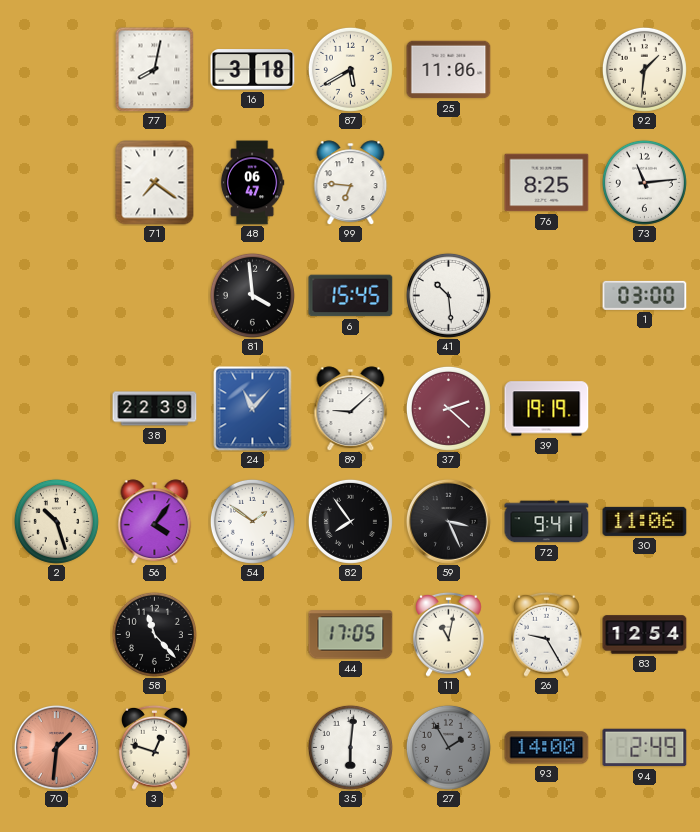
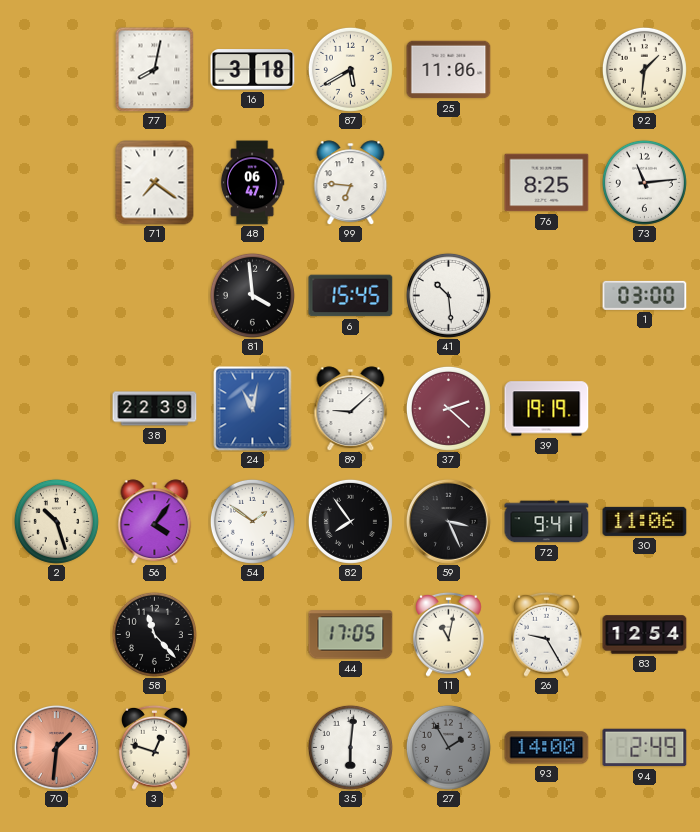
24: 11:07 -> 11:02 (253, 409)
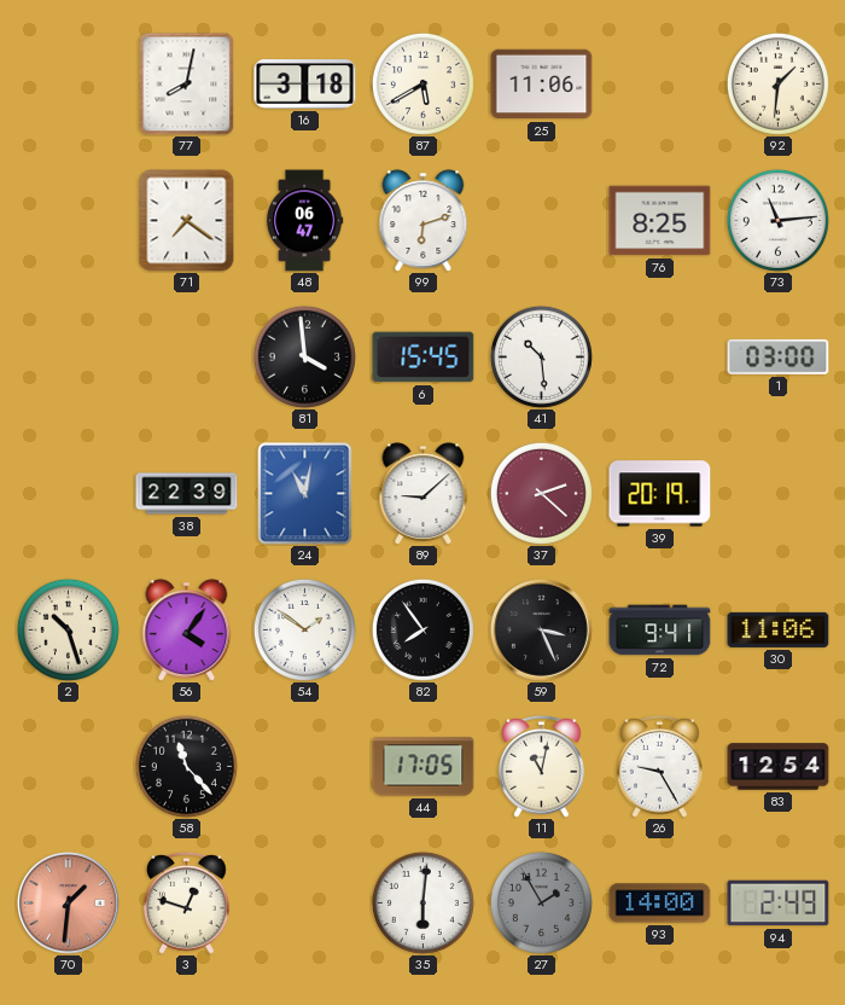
99: 6:46 -> 6:12 (424, 221)
39: 19:19 -> 20:19 (660, 494)
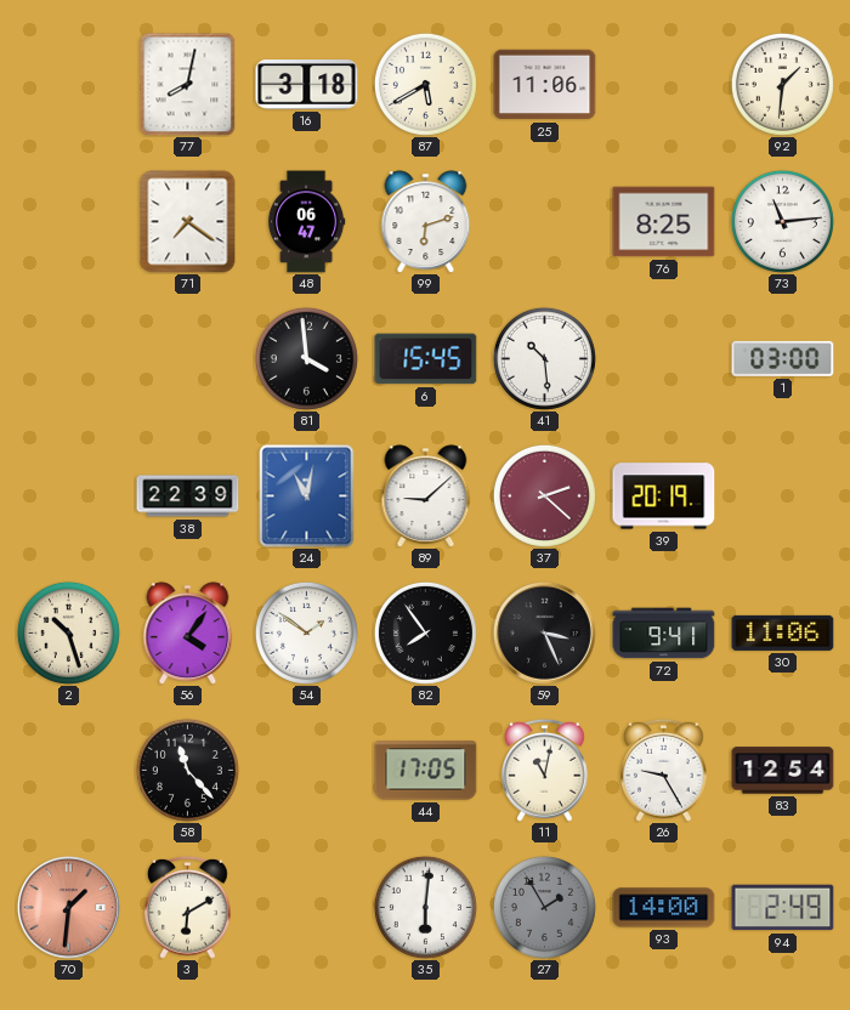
3: 12:48 -> 6:10 (188, 907)
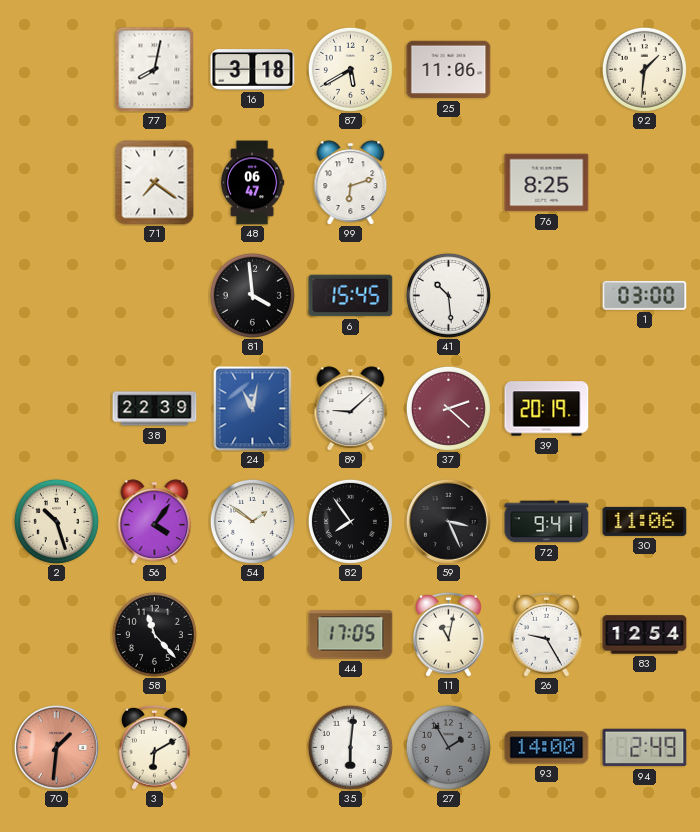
73: 11:14 -> none (782, 221)
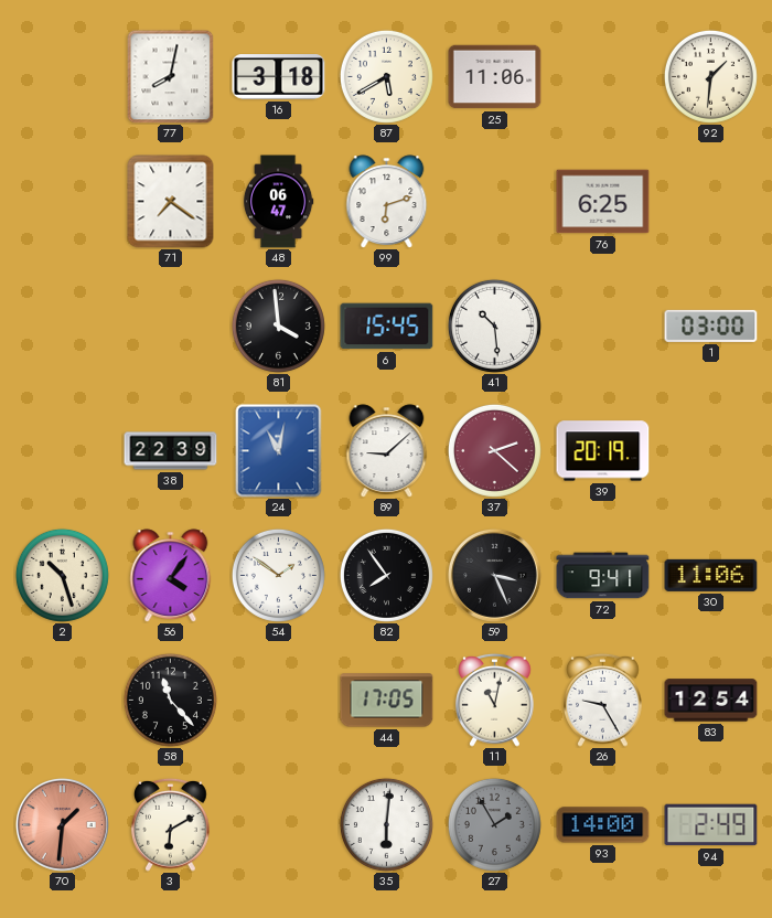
76: 8:25 -> 6:25 (603, 202)
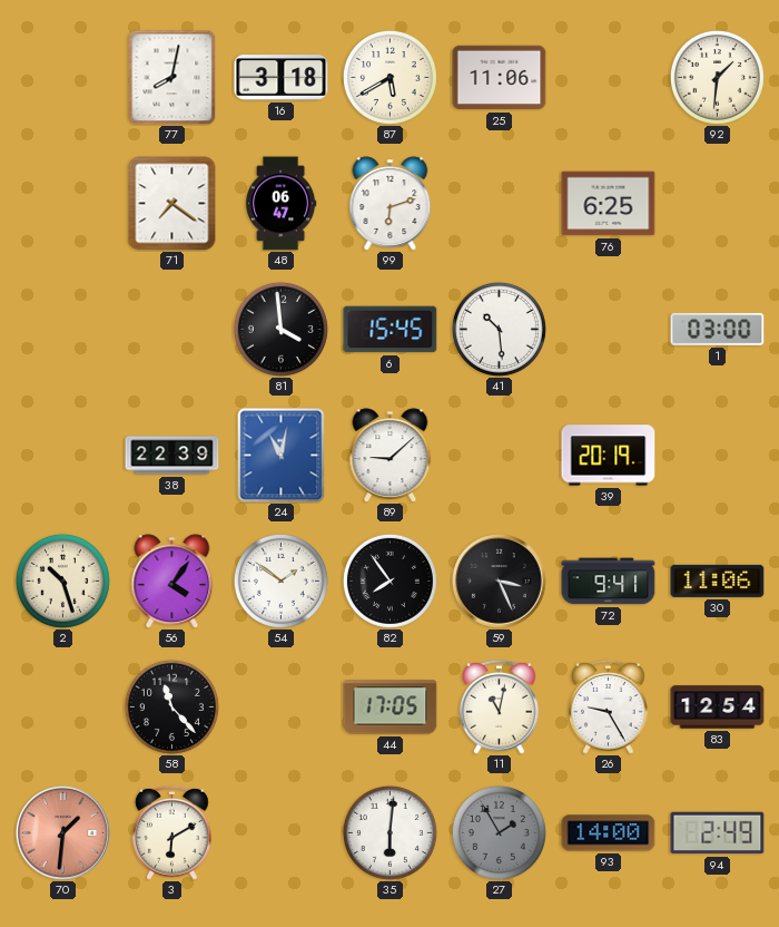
37: 2:22 -> none (494, 450)
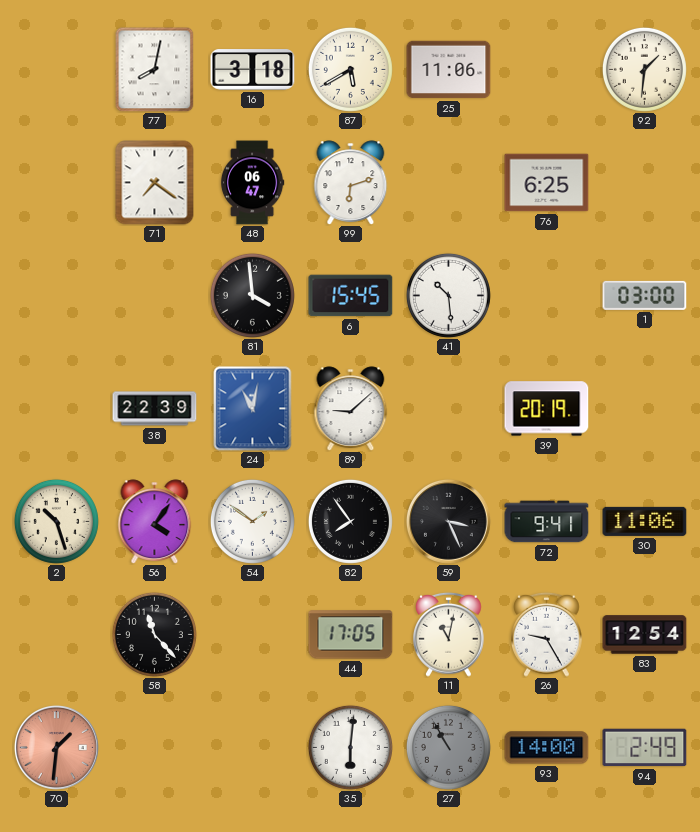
3: 6:10 -> none (172, 832)
27: 1:55 -> 10:55 (448, 747)
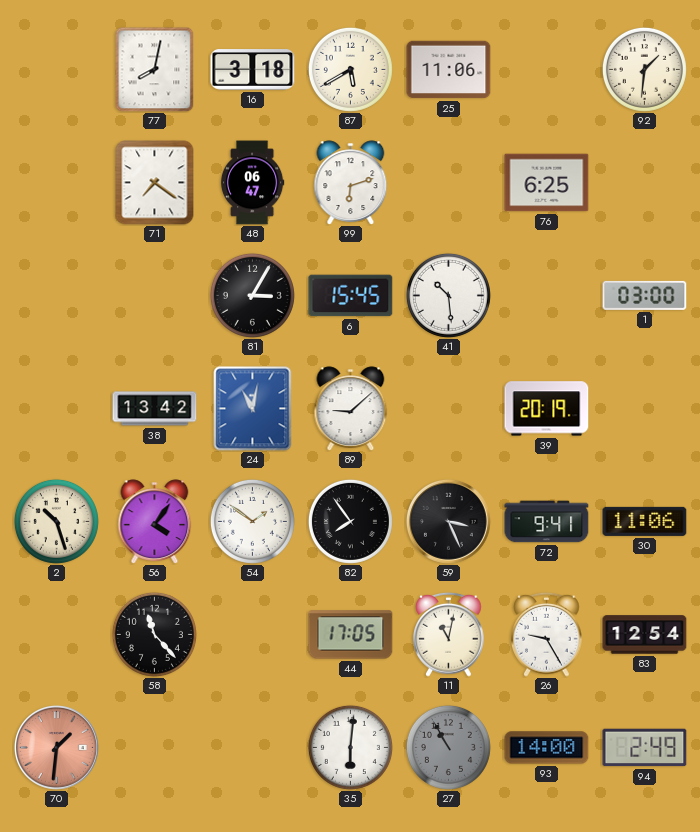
81: 3:59 -> 3:05 (252, 295)
38: 22:39 -> 13:42 (155, 409)
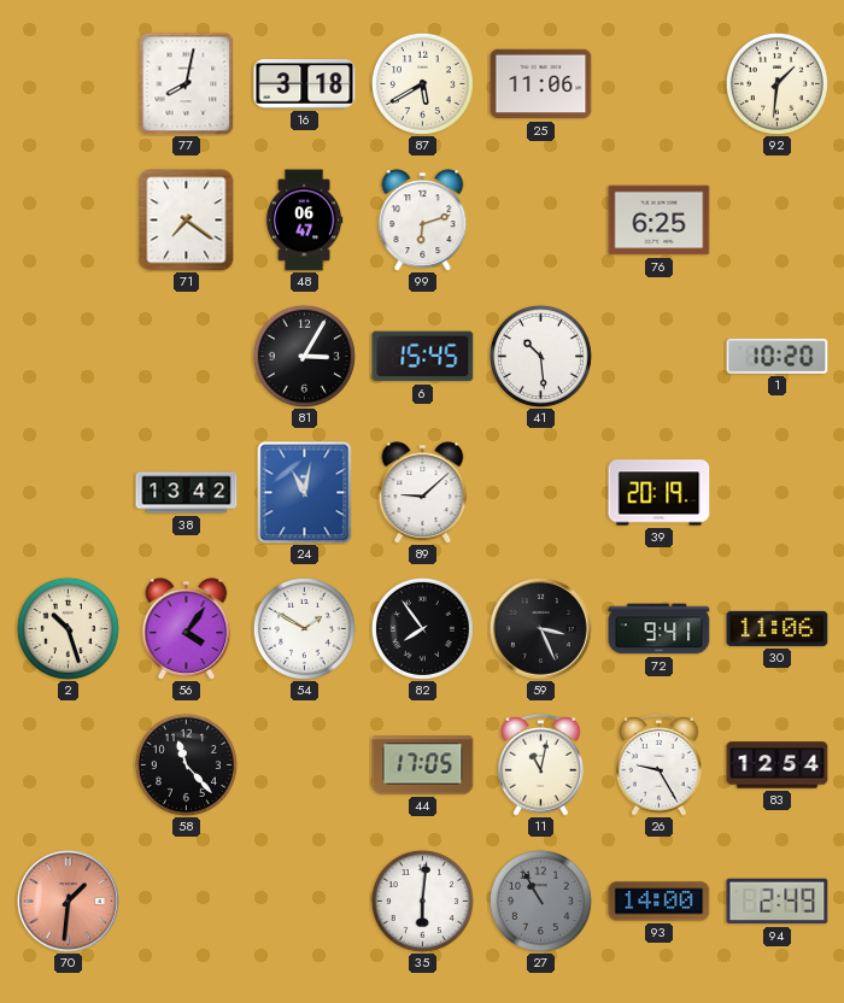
1: 03:00 -> 10:20 (778, 356)
54: 1:51 -> 1:50 (304, 628)
